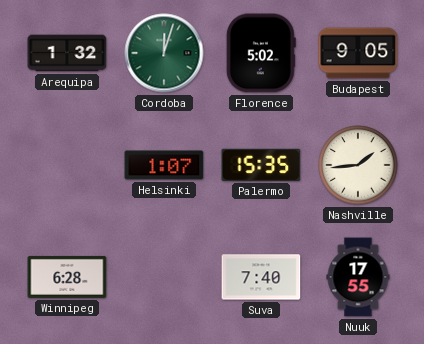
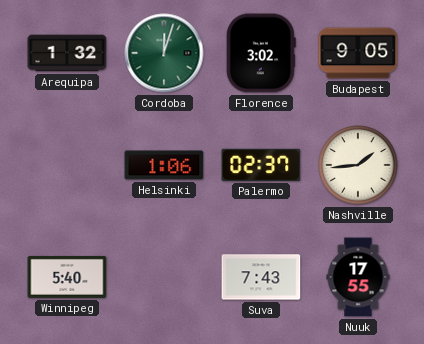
Florence: 5:02 -> 3:02 (261, 53)
Helsinki: 1:07 -> 1:06 (164, 165)
Palermo: 15:35 -> 02:37 (261, 165)
Winnipeg: 6:28 -> 5:40 (67, 277)
Suva: 7:40 -> 7:43 (261, 277)
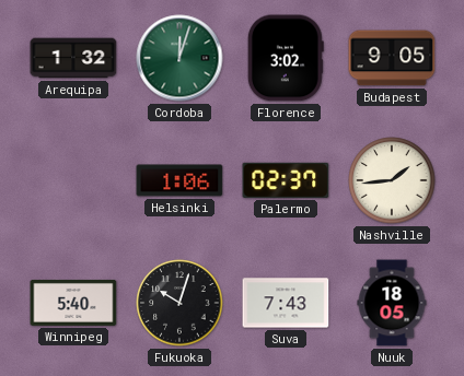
Fukuoka: none -> 10:03 (179, 303)
Nuuk: 17:55 -> 18:05 (392, 303)
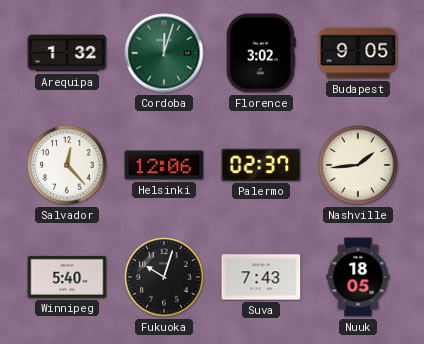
Salvador: none -> 12:23 (67, 165)
Helsinki: 1:06 -> 12:06 (164, 165)
